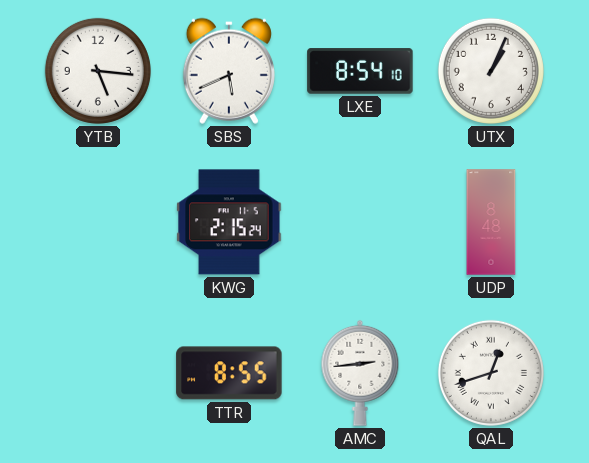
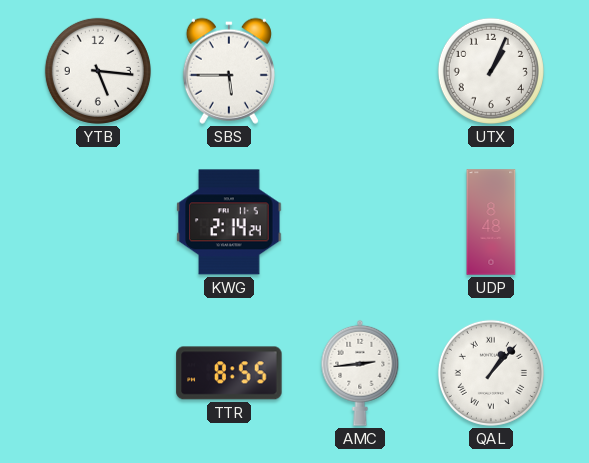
SBS: 5:41 -> 5:45 (229, 71)
LXE: 8:54 -> none (360, 71)
KWG: 2:15 -> 2:14 (229, 222)
QAL: 12:42 -> 1:07 (491, 373)
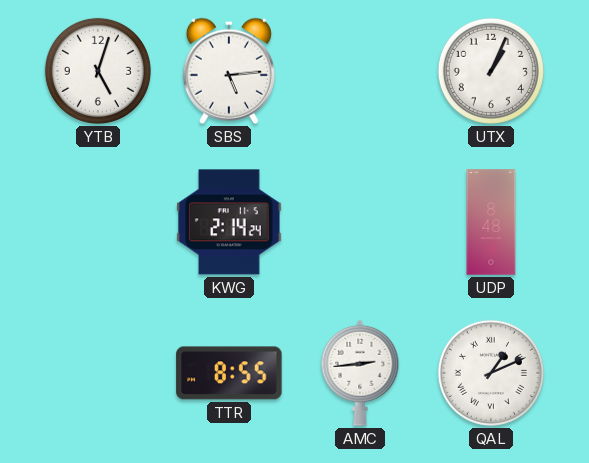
YTB: 5:16 -> 5:03 (98, 71)
SBS: 5:45 -> 5:14 (229, 71)
QAL: 1:07 -> 1:11 (491, 373)
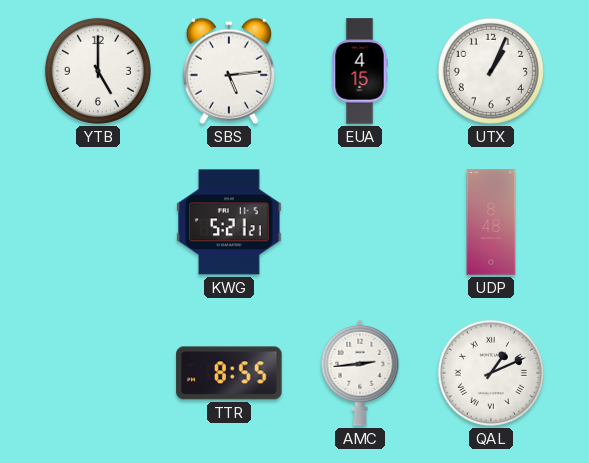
YTB: 5:03 -> 5:00 (98, 71)
EUA: none -> 4:15 (360, 71)
KWG: 2:14 -> 5:21 (229, 222)
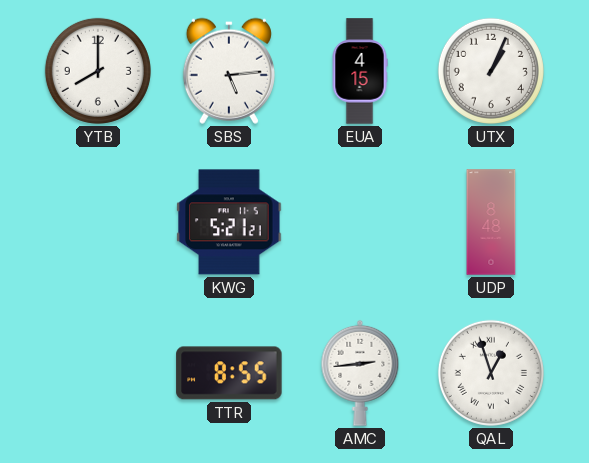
YTB: 5:00 -> 8:00 (98, 71)
QAL: 1:11 -> 12:57 (491, 373)
